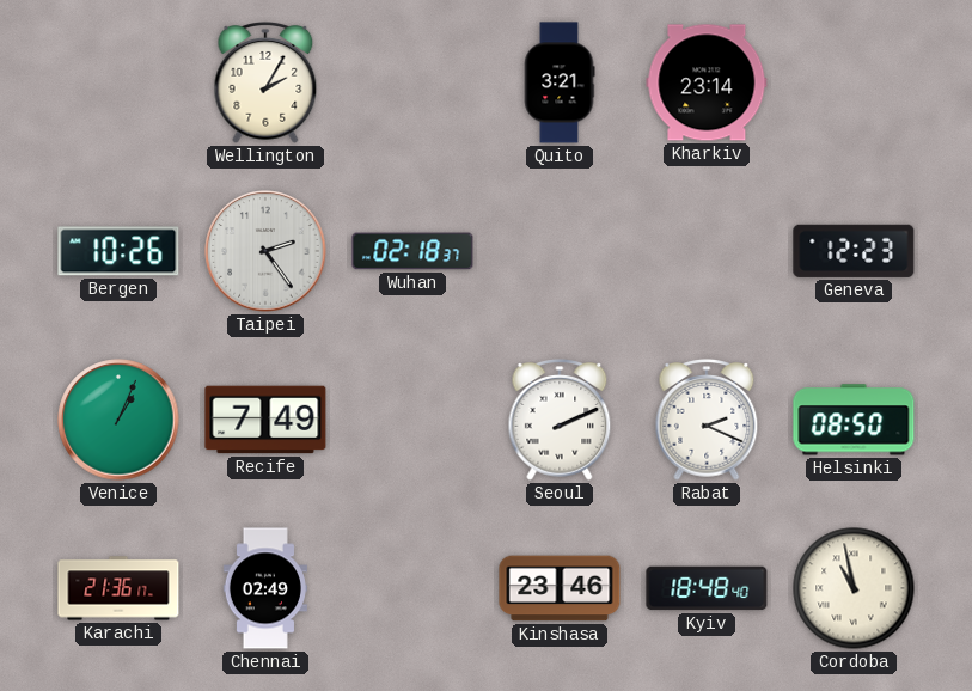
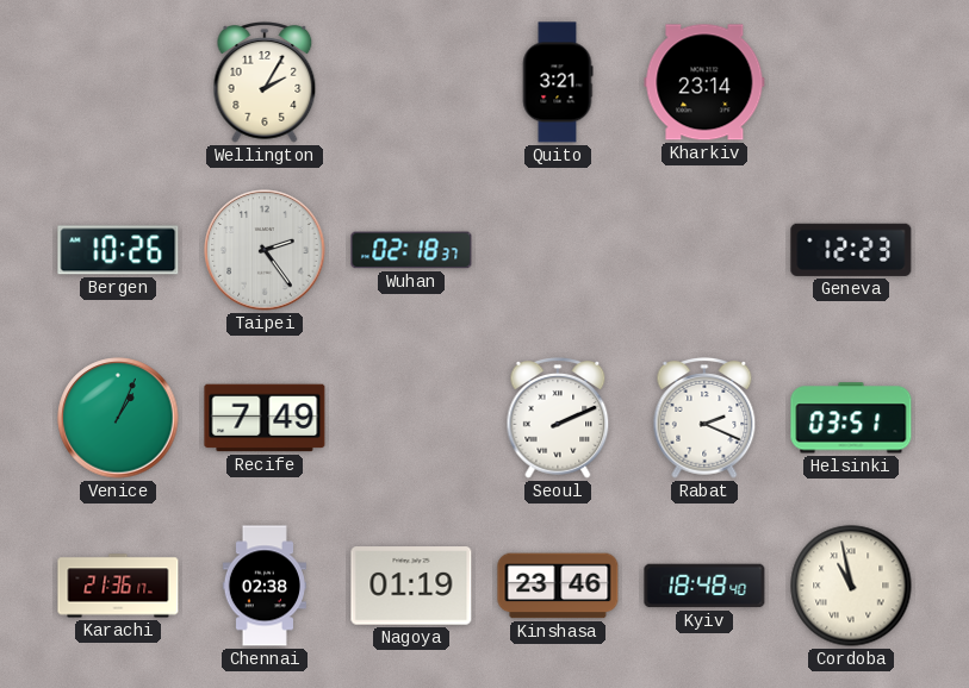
Helsinki: 08:50 -> 03:51 (851, 418)
Chennai: 02:49 -> 02:38 (265, 586)
Nagoya: none -> 01:19 (411, 586)
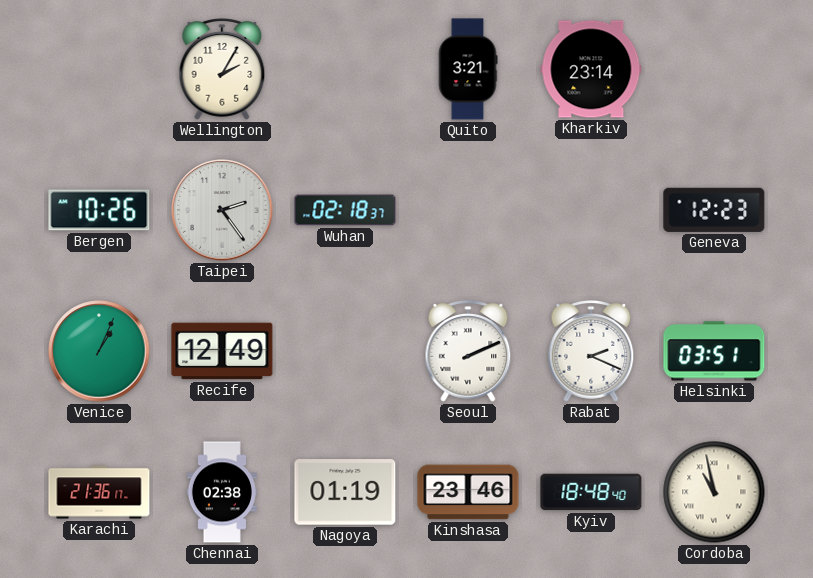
Recife: 7:49 -> 12:49 (222, 351)
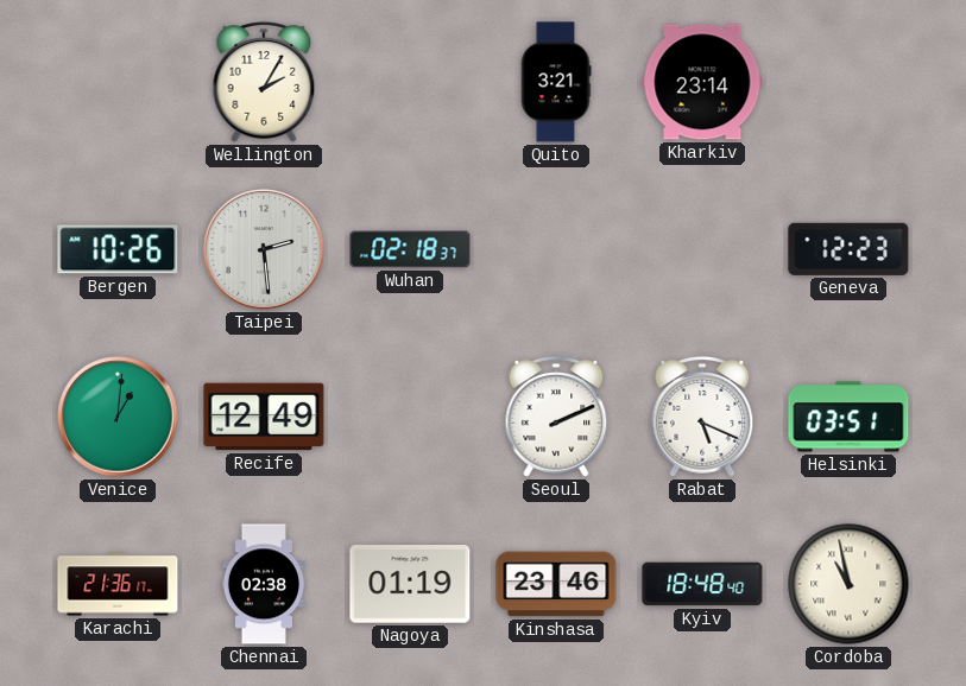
Taipei: 2:24 -> 2:29 (264, 249)
Venice: 1:04 -> 1:01 (118, 417)
Rabat: 2:19 -> 5:19 (702, 418)
